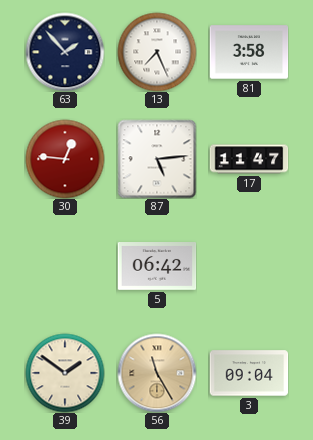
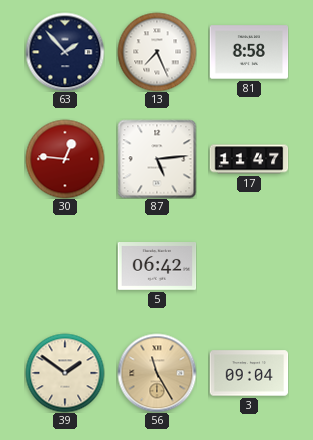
81: 3:58 -> 8:58 (249, 52)
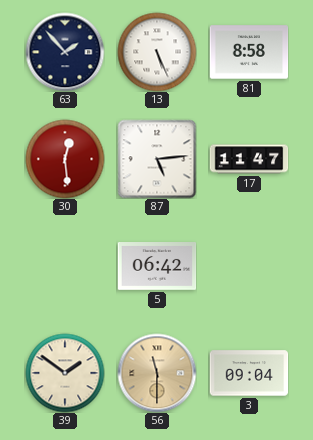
13: 7:26 -> 5:26 (157, 52)
30: 12:46 -> 12:29 (65, 159)
56: 11:25 -> 11:30 (157, 373)
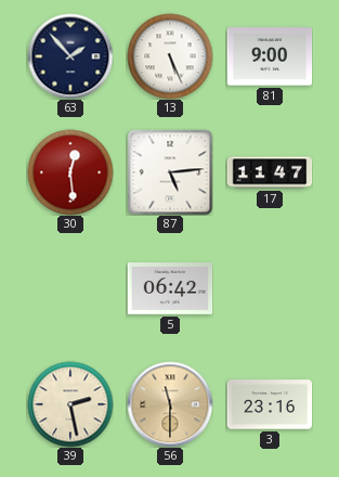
81: 8:58 -> 9:00 (270, 56)
39: 1:51 -> 2:28 (70, 404)
3: 09:04 -> 23:16 (270, 404)
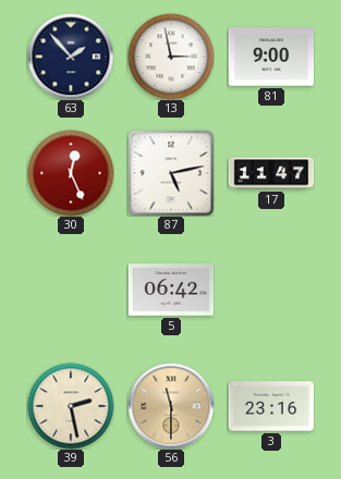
13: 5:26 -> 2:58 (171, 57)
30: 12:29 -> 12:26 (71, 173)
87: 5:14 -> 5:13 (171, 173)
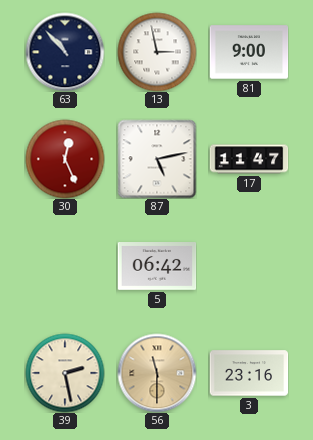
63: 1:53 -> 10:53 (65, 52)
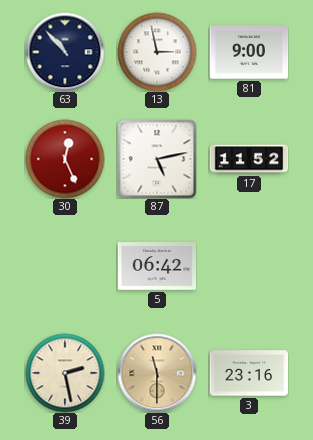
17: 11:47 -> 11:52 (249, 159)
